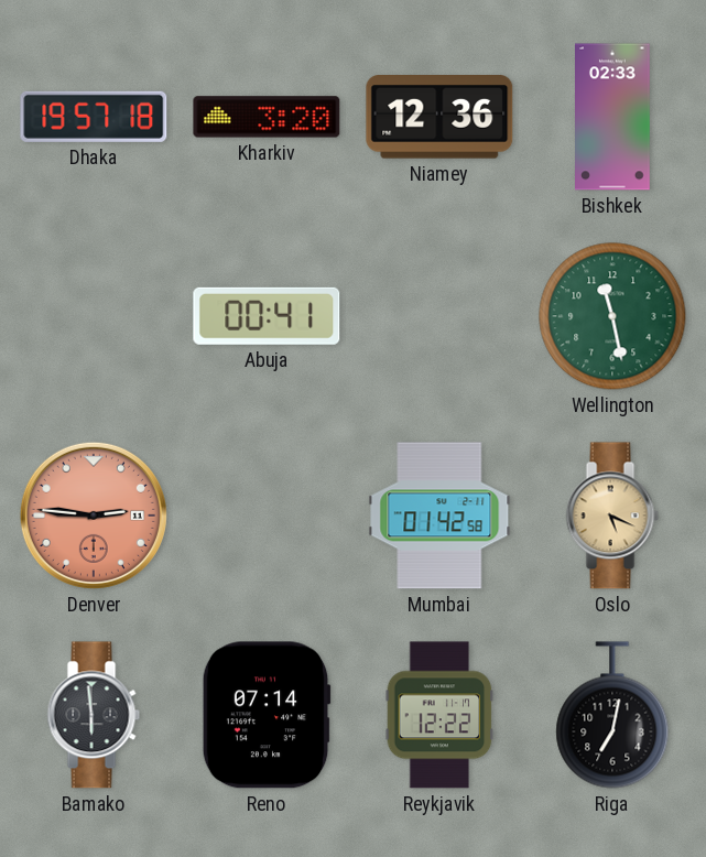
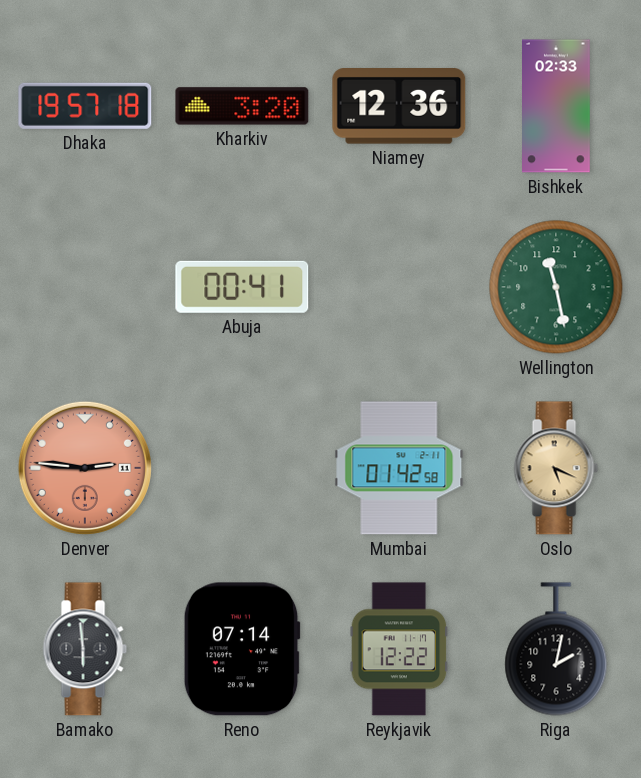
Riga: 7:02 -> 2:02 (556, 649)
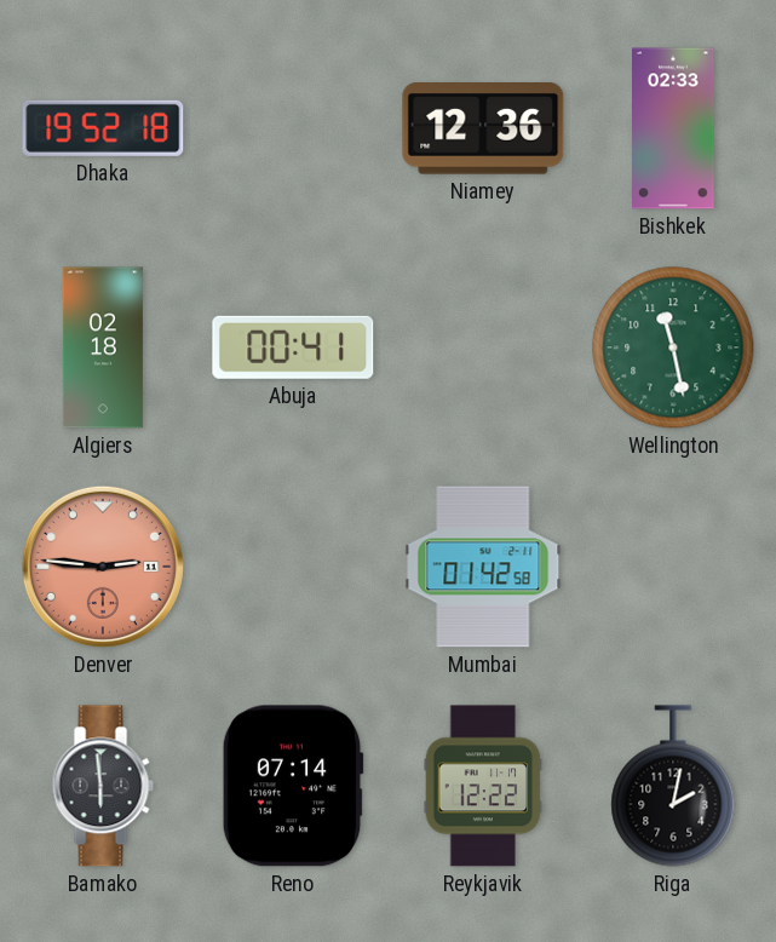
Dhaka: 19:57 -> 19:52 (103, 128)
Kharkiv: 3:20 -> none (242, 106)
Algiers: none -> 02:18 (103, 347)
Oslo: 5:19 -> none (556, 468)
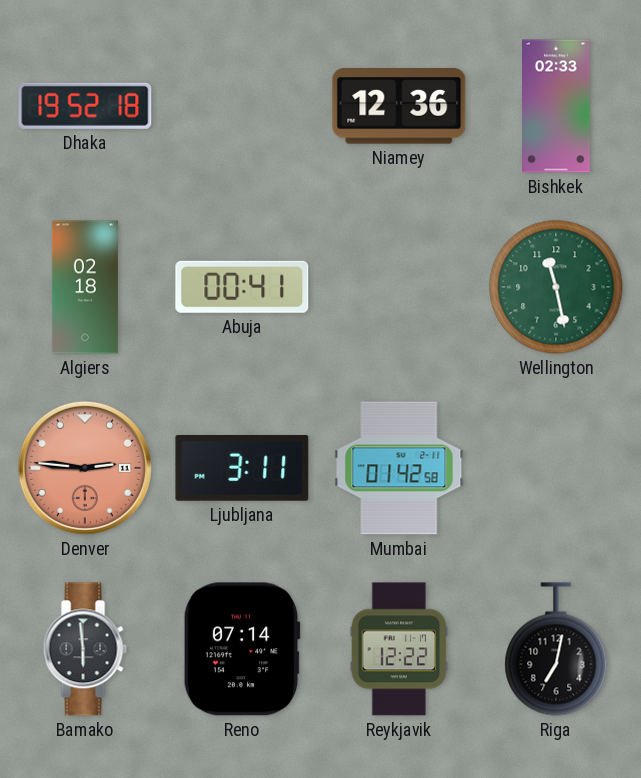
Ljubljana: none -> 3:11 (242, 469)
Riga: 2:02 -> 7:02 (556, 649)
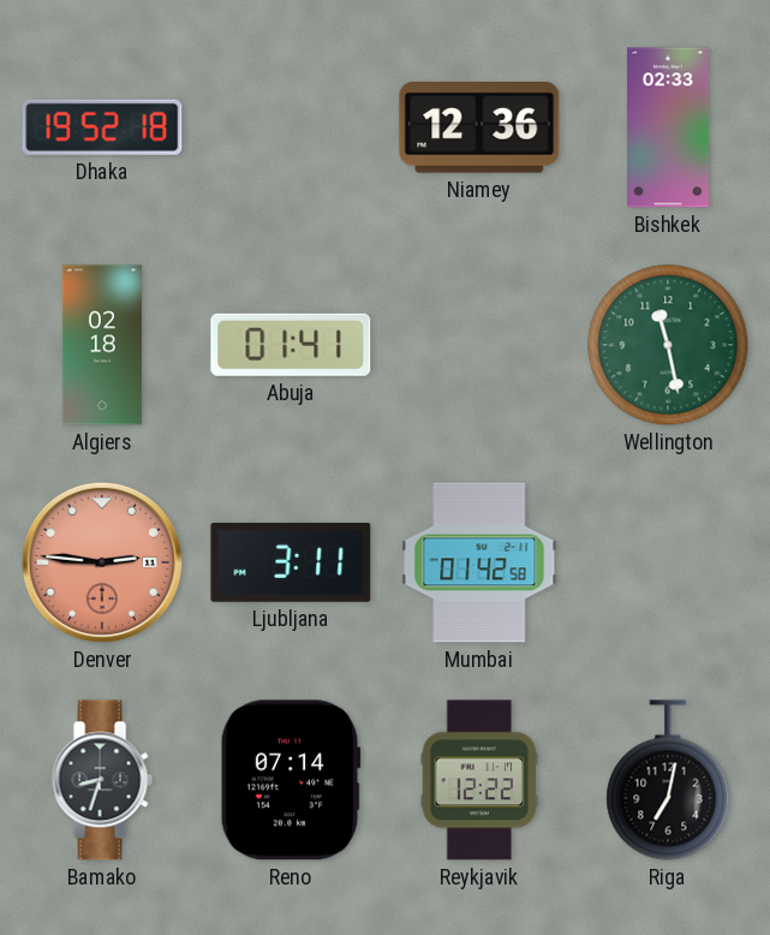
Abuja: 00:41 -> 01:41 (291, 345)
Bamako: 5:59 -> 8:33 (102, 780)
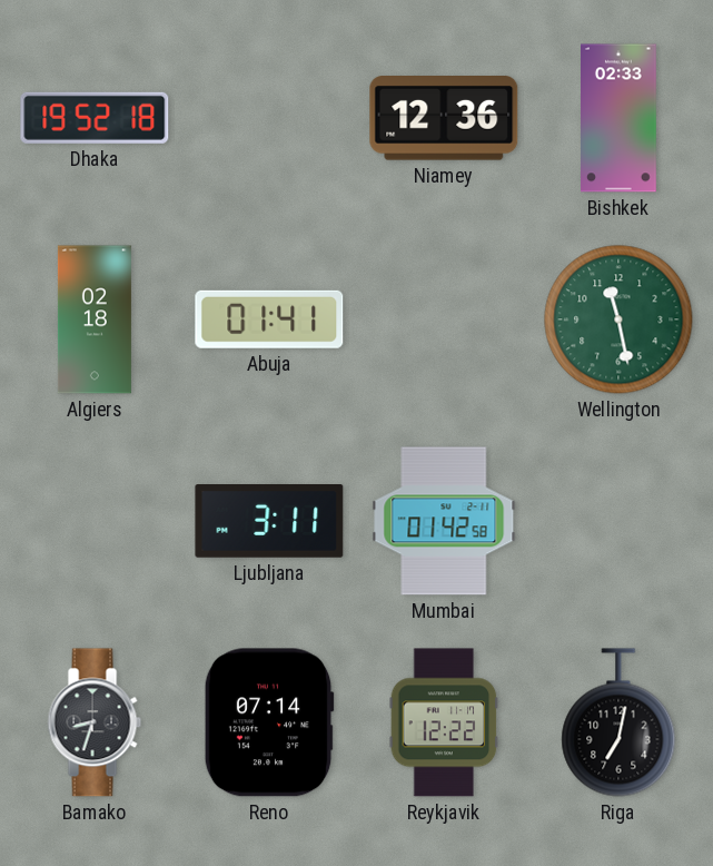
Denver: 2:46 -> none (102, 562)
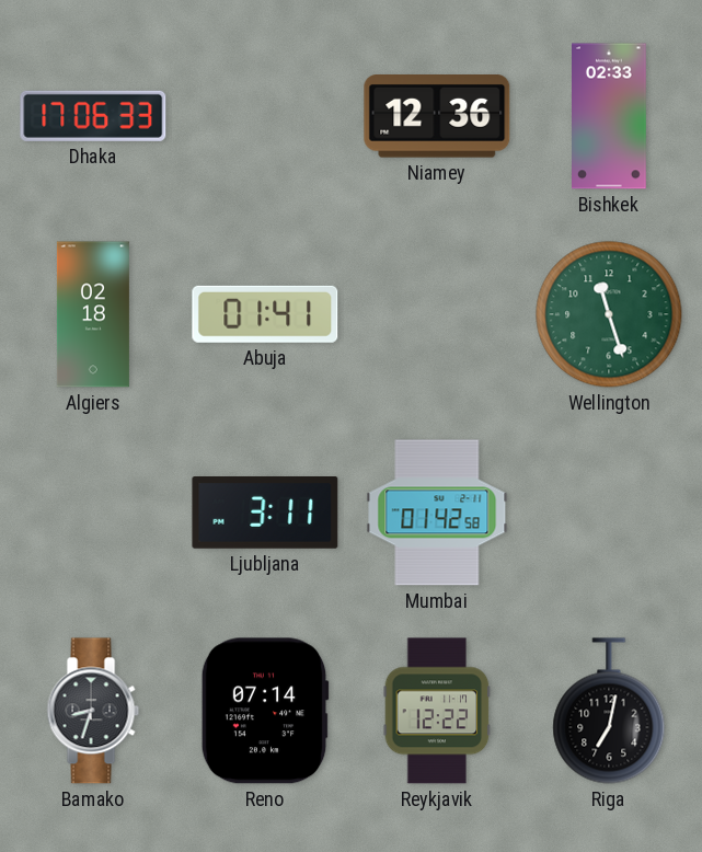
Dhaka: 19:52 -> 17:06 (93, 116)
Wellington: 11:28 -> 11:27 (609, 314)
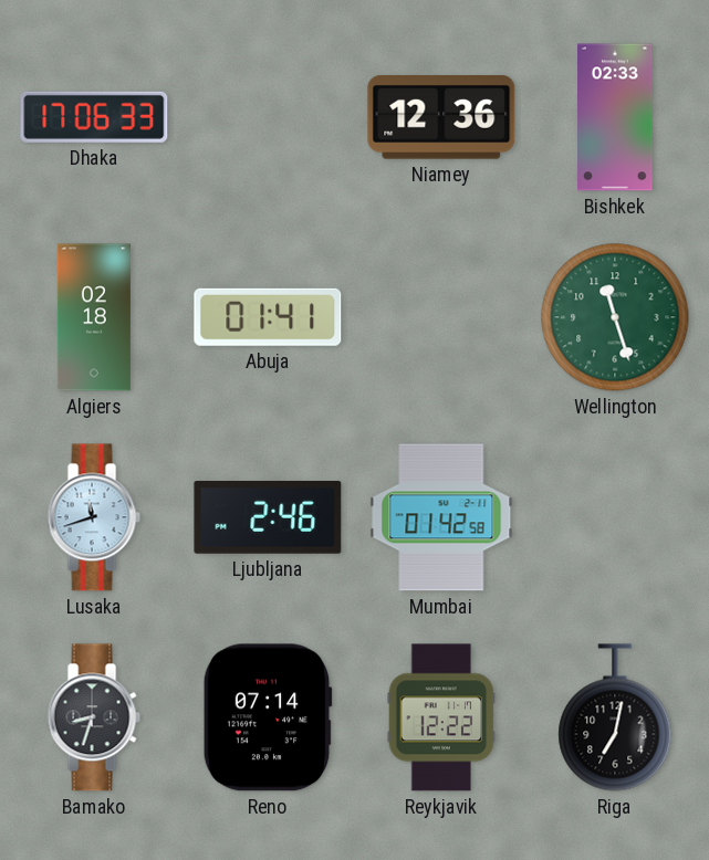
Lusaka: none -> 11:42 (94, 517)
Ljubljana: 3:11 -> 2:46 (268, 518)
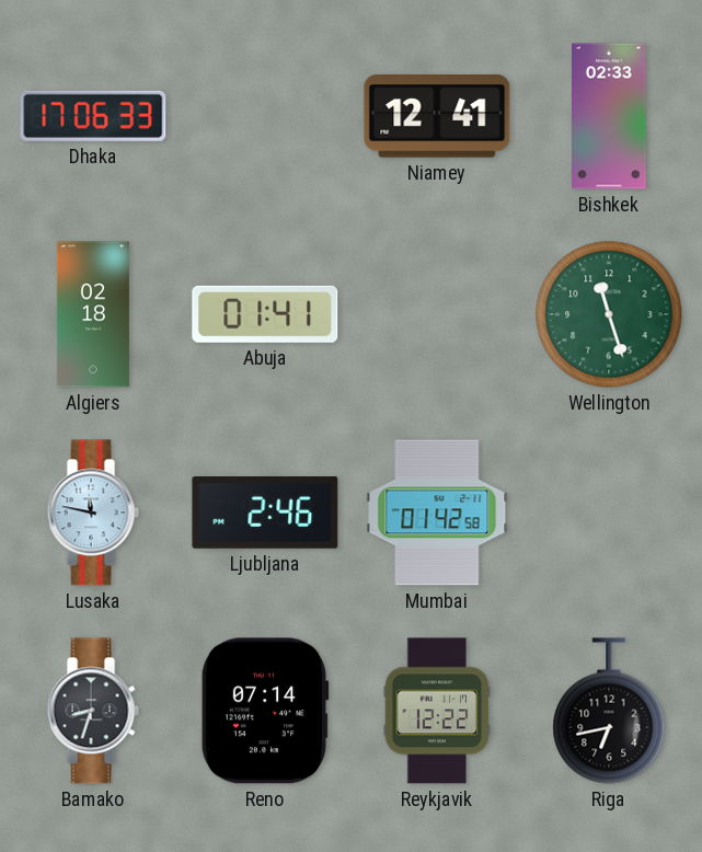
Niamey: 12:36 -> 12:41 (437, 116)
Lusaka: 11:42 -> 11:47 (93, 513)
Riga: 7:02 -> 6:43 (609, 711)
